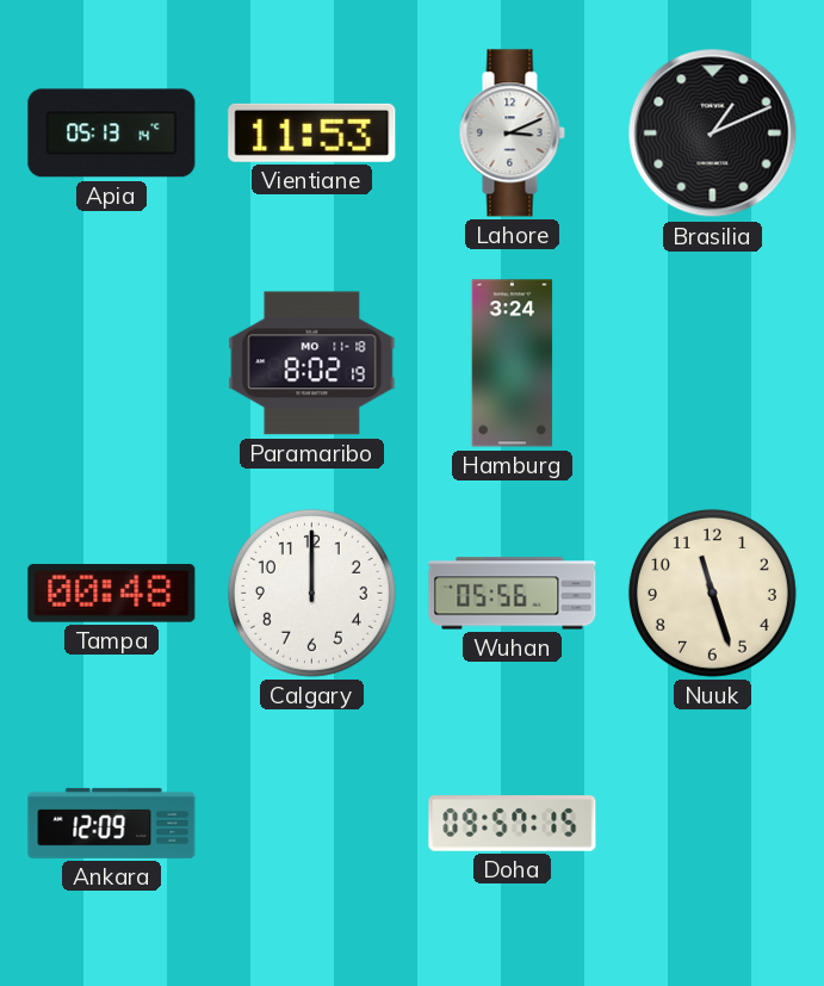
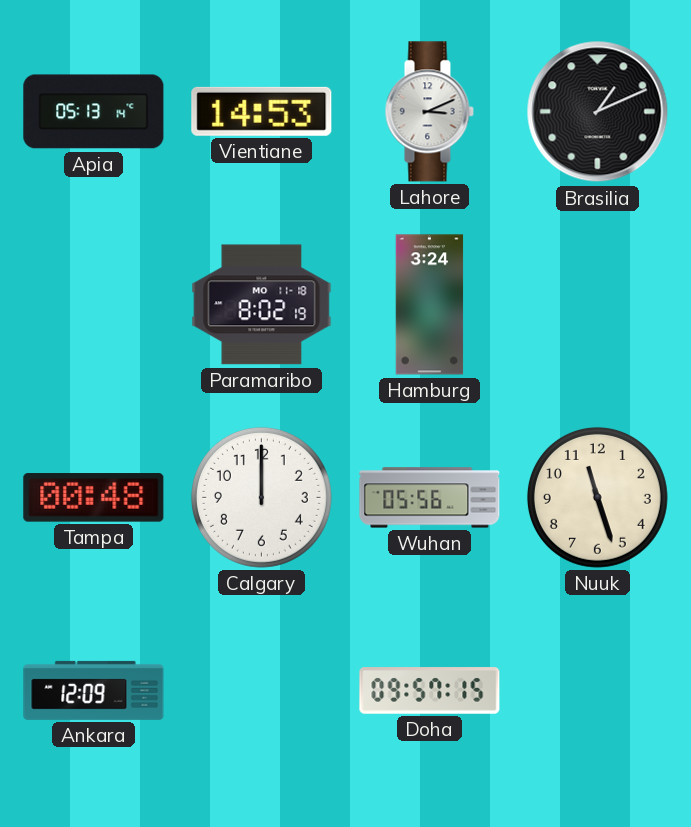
Vientiane: 11:53 -> 14:53 (262, 111)
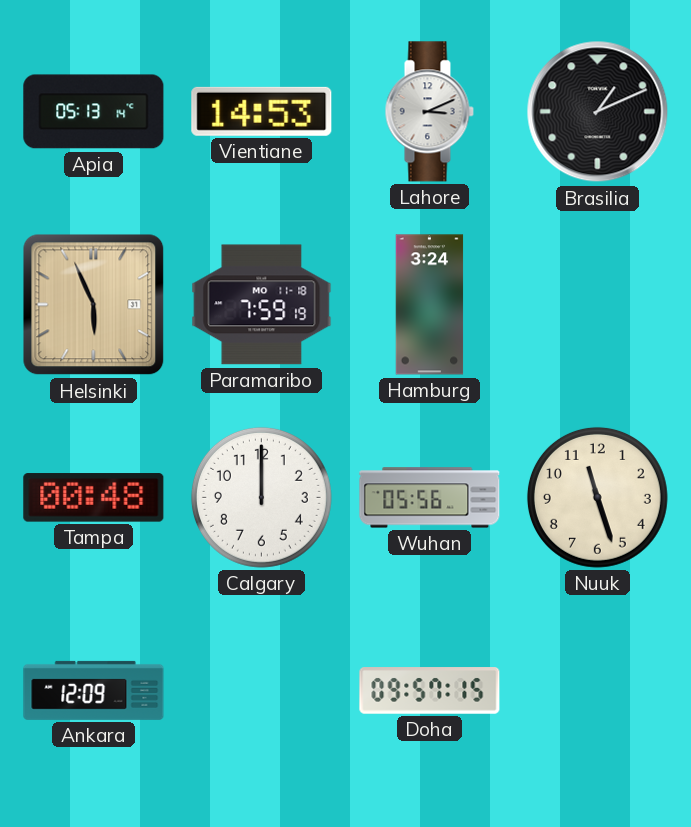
Helsinki: none -> 5:56 (94, 305)
Paramaribo: 8:02 -> 7:59 (262, 305)
